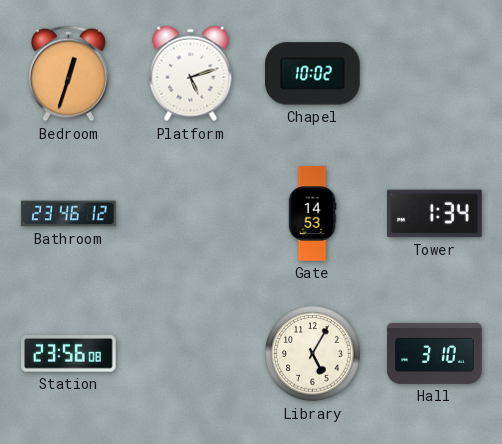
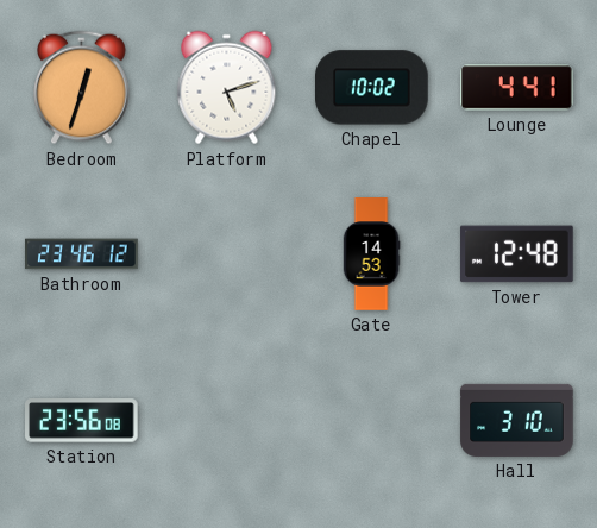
Lounge: none -> 4:41 (517, 88)
Tower: 1:34 -> 12:48 (517, 254)
Library: 5:05 -> none (313, 354)
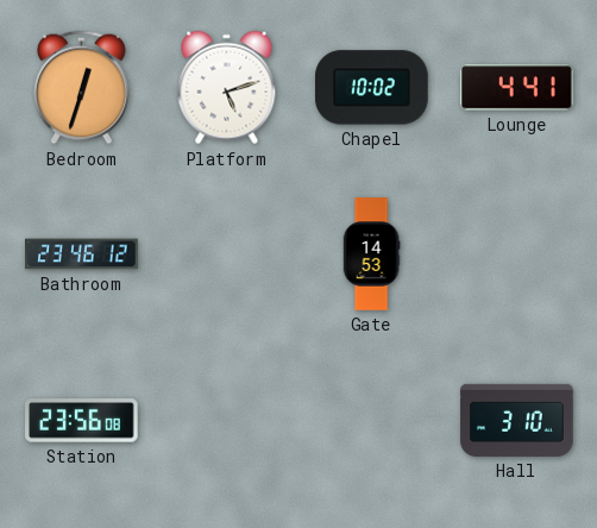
Tower: 12:48 -> none (517, 254)
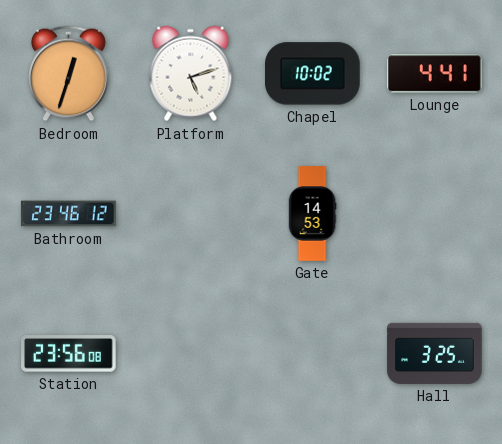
Hall: 3:10 -> 3:25 (435, 353)
